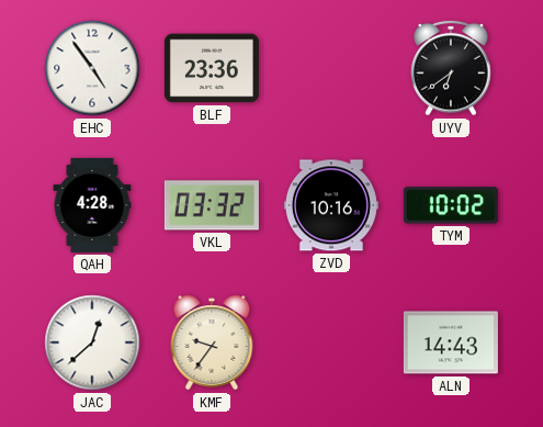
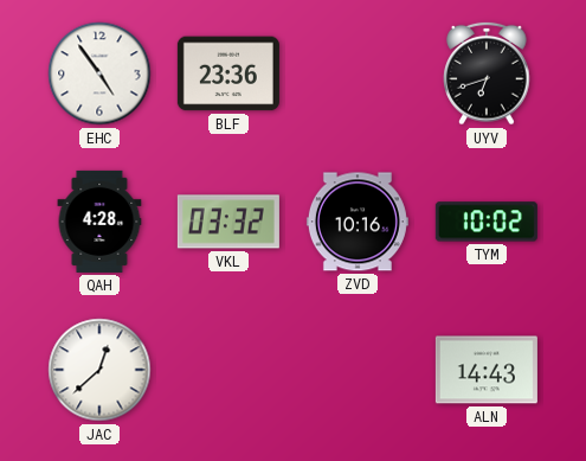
UYV: 6:39 -> 6:42 (487, 73)
KMF: 9:36 -> none (212, 342)
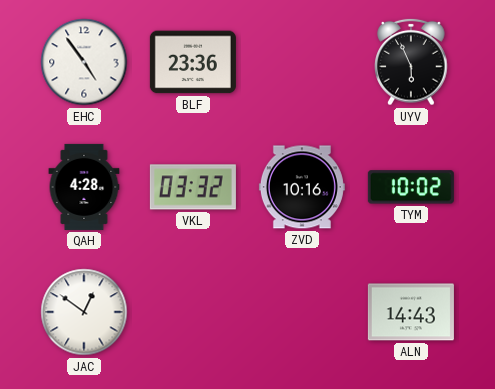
UYV: 6:42 -> 5:56 (411, 62)
JAC: 12:38 -> 12:51 (84, 312)
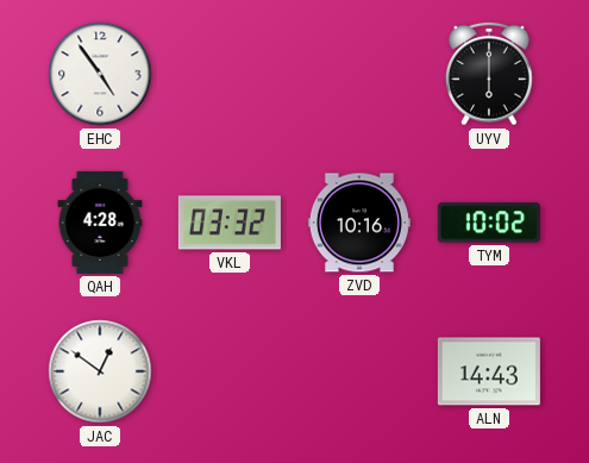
BLF: 23:36 -> none (193, 62)
UYV: 5:56 -> 6:00 (489, 74)
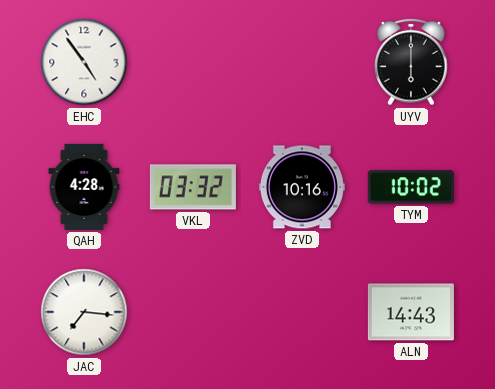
JAC: 12:51 -> 7:16 (84, 312)
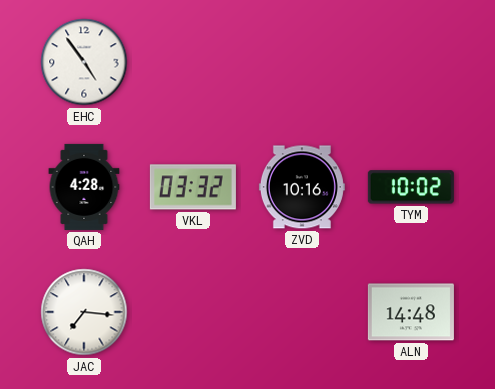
UYV: 6:00 -> none (411, 62)
ALN: 14:43 -> 14:48 (411, 312)
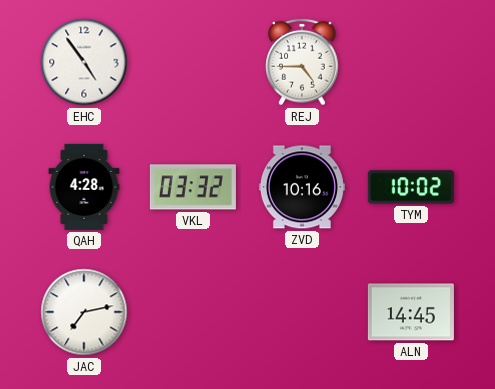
REJ: none -> 4:45 (302, 62)
JAC: 7:16 -> 7:13 (84, 312)
ALN: 14:48 -> 14:45 (411, 312)
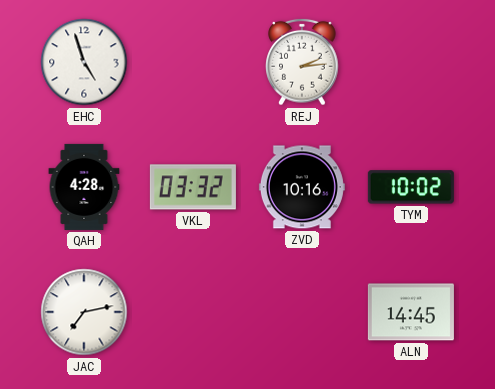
EHC: 4:54 -> 4:57 (84, 62)
REJ: 4:45 -> 2:14 (302, 62)
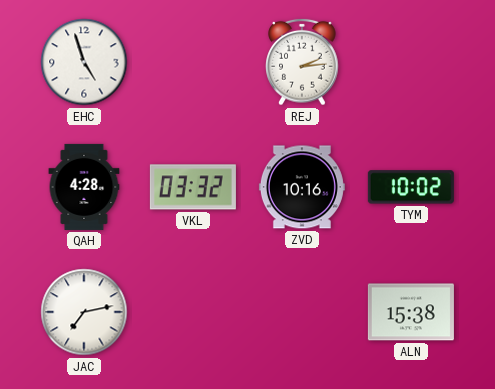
ALN: 14:45 -> 15:38 (411, 312)
